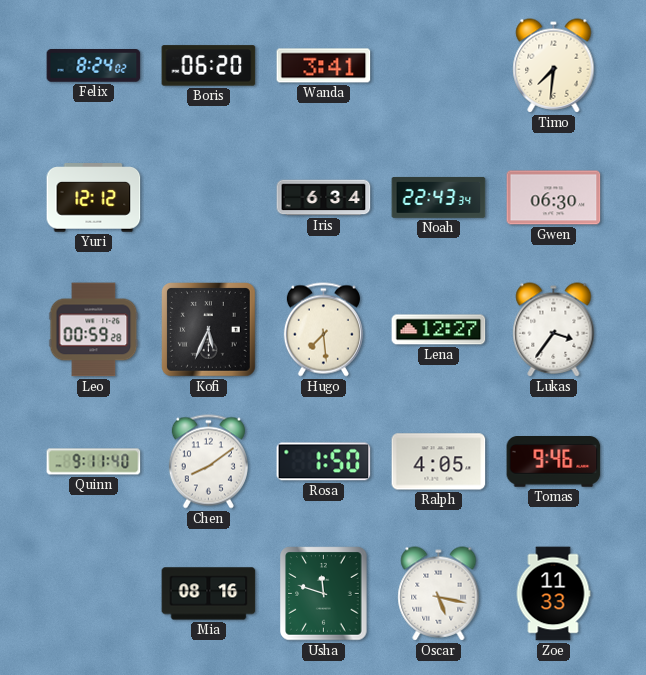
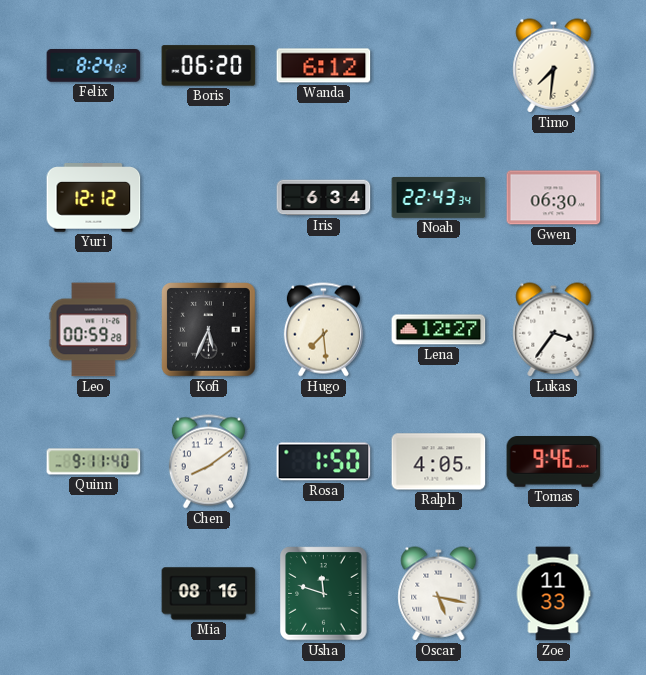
Wanda: 3:41 -> 6:12 (324, 66)
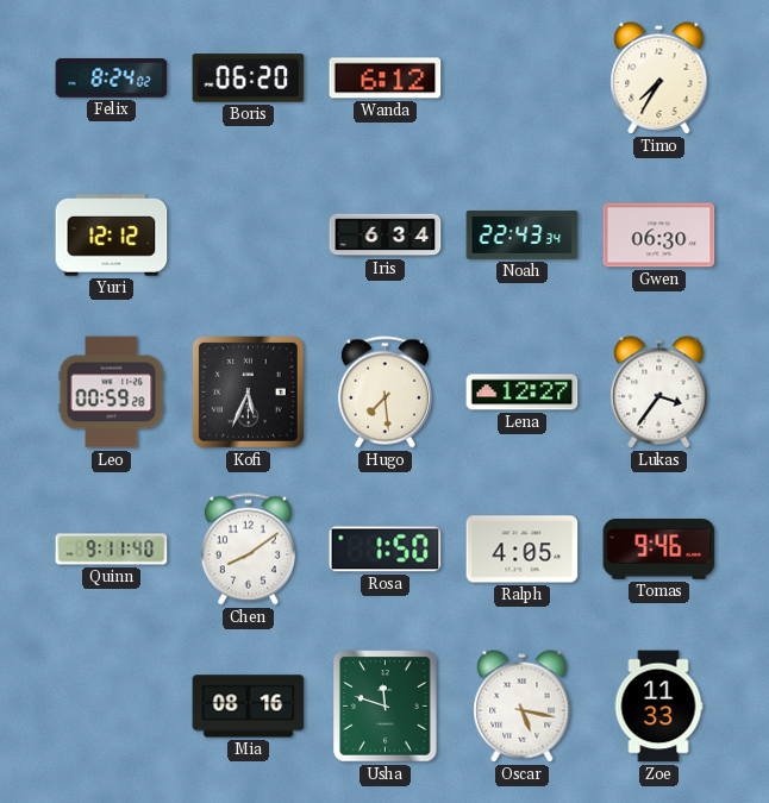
Timo: 7:31 -> 7:35 (659, 79)
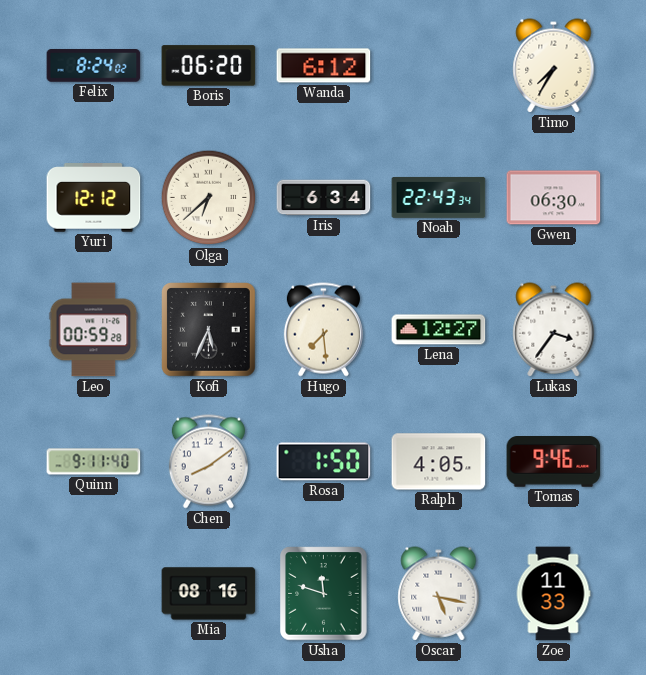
Olga: none -> 6:38 (209, 198)
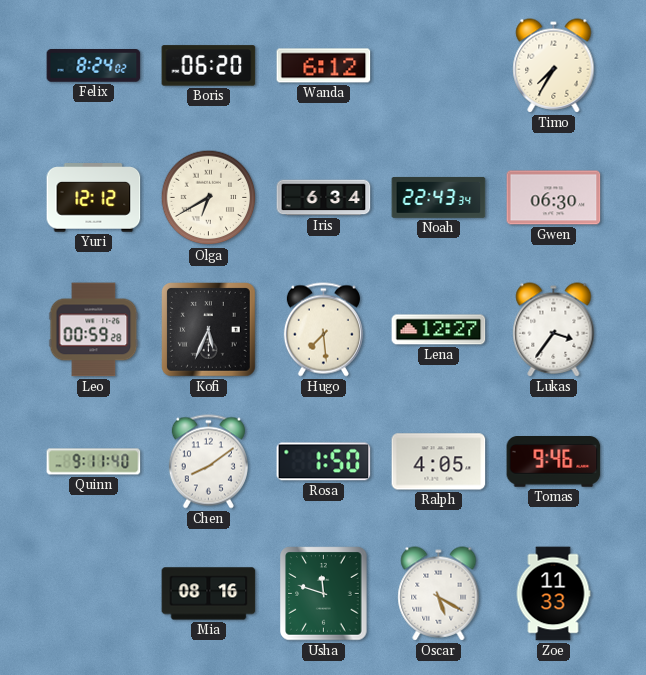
Olga: 6:38 -> 6:40 (209, 198)
Oscar: 5:17 -> 5:20 (439, 594)
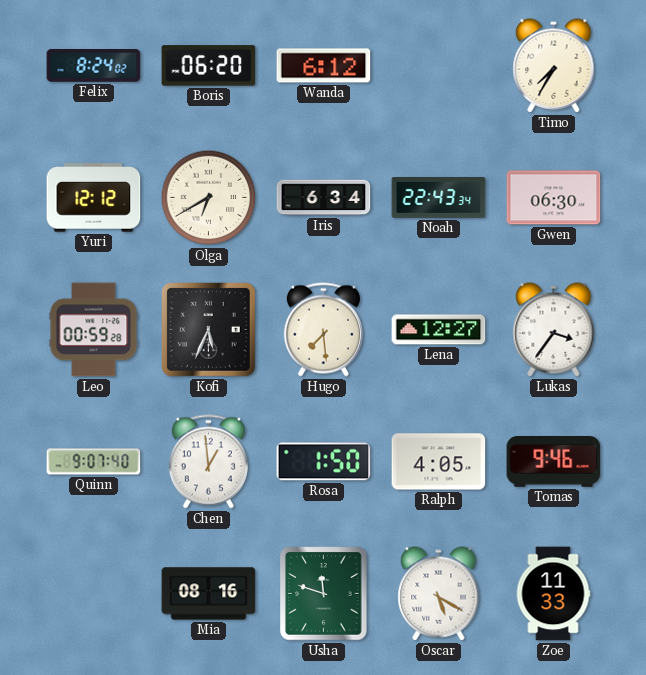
Quinn: 9:11 -> 9:07 (94, 462)
Chen: 8:09 -> 12:59 (208, 462)
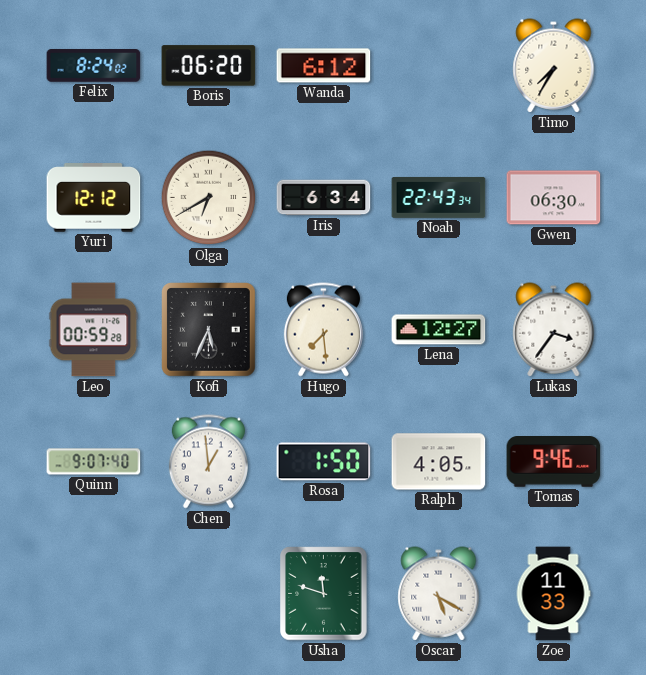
Mia: 08:16 -> none (209, 594)
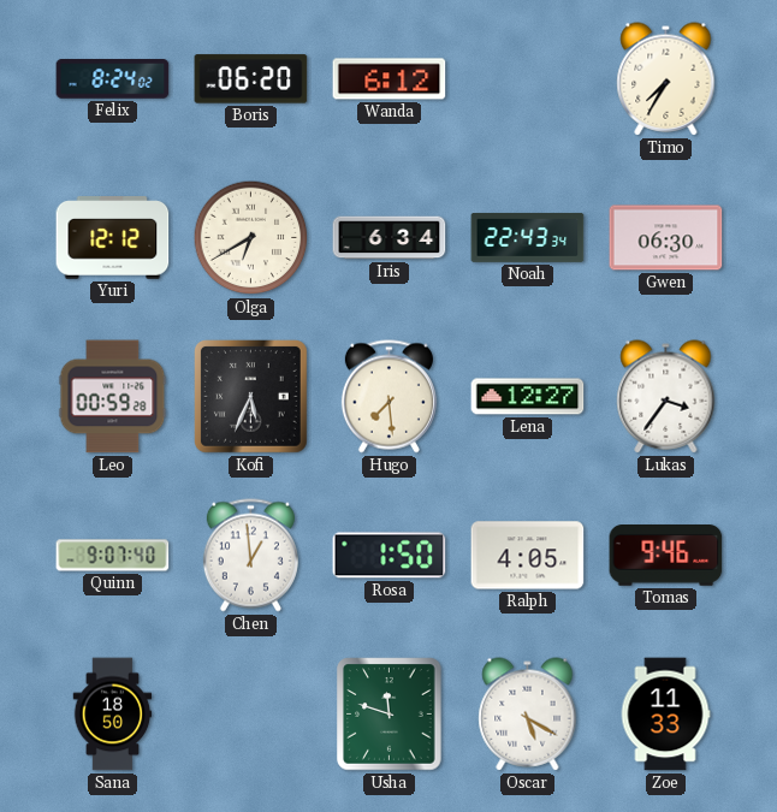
Sana: none -> 18:50 (113, 715)
